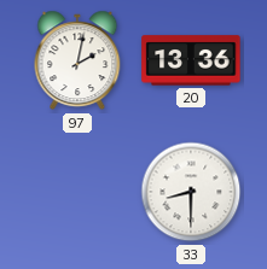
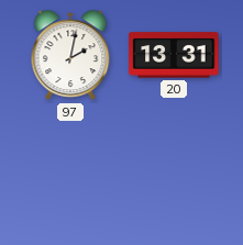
20: 13:36 -> 13:31 (174, 55)
33: 8:30 -> none (191, 192)
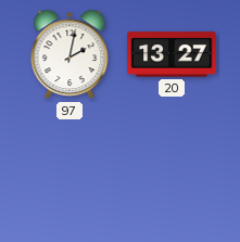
20: 13:31 -> 13:27 (172, 54)
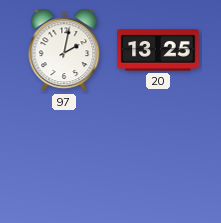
20: 13:27 -> 13:25 (158, 50)
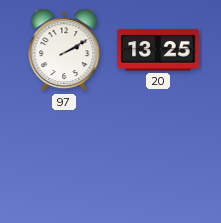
97: 2:02 -> 2:10 (64, 50)
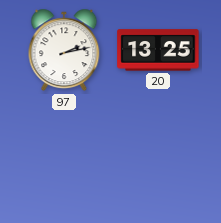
97: 2:10 -> 2:13 (64, 50)
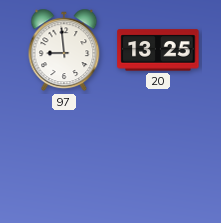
97: 2:13 -> 8:59 (64, 50)
